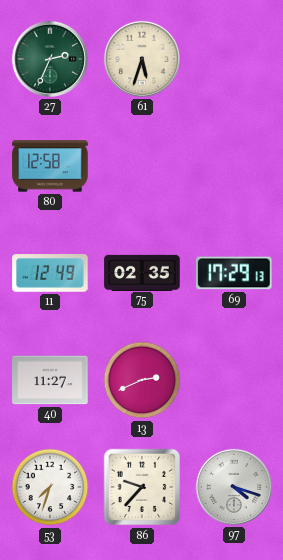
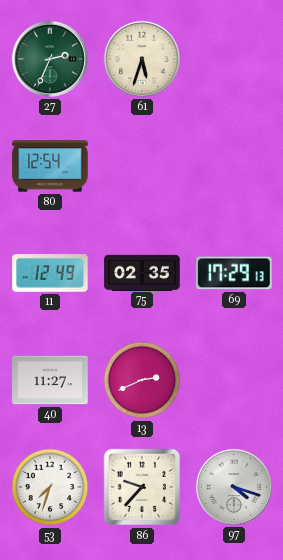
80: 12:58 -> 12:54 (50, 166)
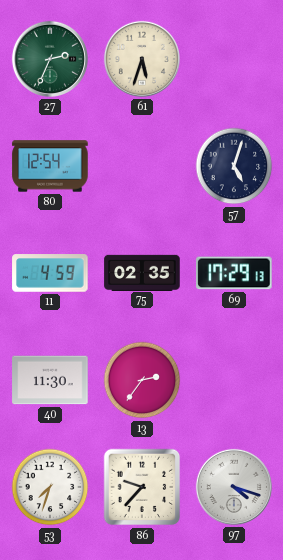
57: none -> 5:03 (234, 166)
11: 12:49 -> 4:59 (50, 273)
40: 11:27 -> 11:30 (50, 380)
13: 2:41 -> 2:36 (142, 380)
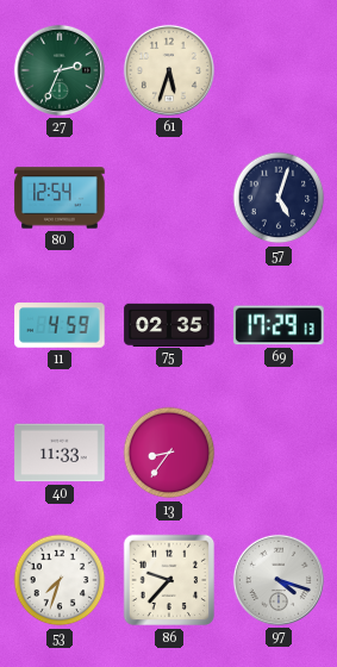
40: 11:30 -> 11:33 (60, 453)
13: 2:36 -> 8:36 (169, 453)
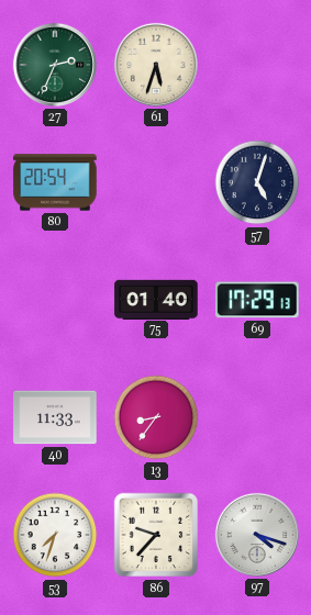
80: 12:54 -> 20:54 (55, 182)
11: 4:59 -> none (60, 325)
75: 02:35 -> 01:40 (156, 299)
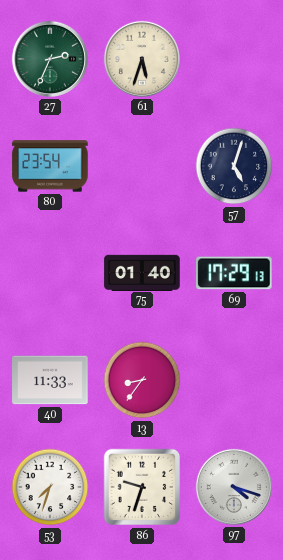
80: 20:54 -> 23:54 (50, 166)
86: 9:37 -> 9:33 (142, 487)
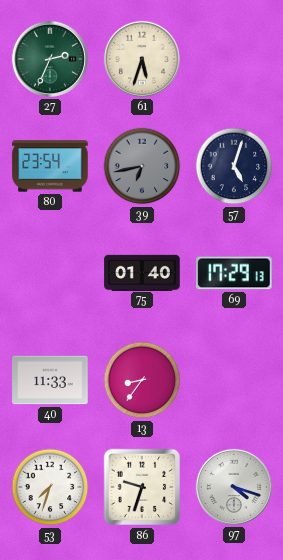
39: none -> 6:43 (142, 166)
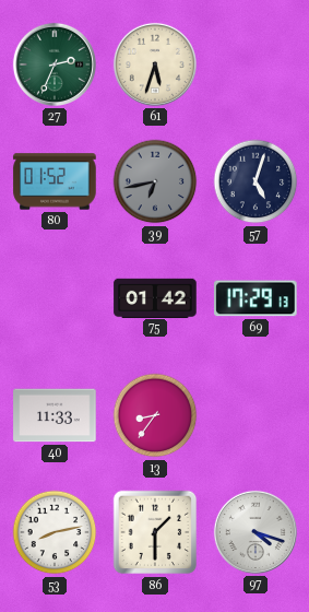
80: 23:54 -> 01:52 (55, 181)
75: 01:40 -> 01:42 (155, 297)
53: 7:33 -> 8:13 (55, 532)
86: 9:33 -> 1:30 (155, 532)
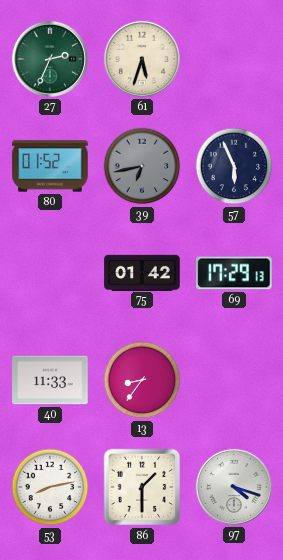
57: 5:03 -> 5:56 (234, 166)
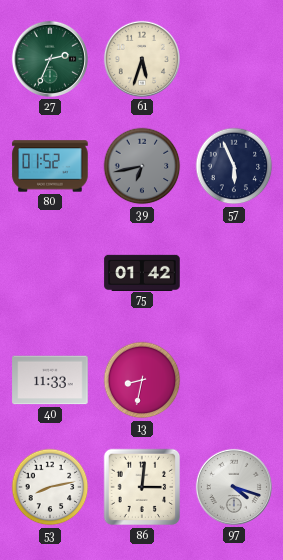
69: 17:29 -> none (234, 273)
13: 8:36 -> 8:32 (142, 380)
86: 1:30 -> 3:01 (142, 487)
